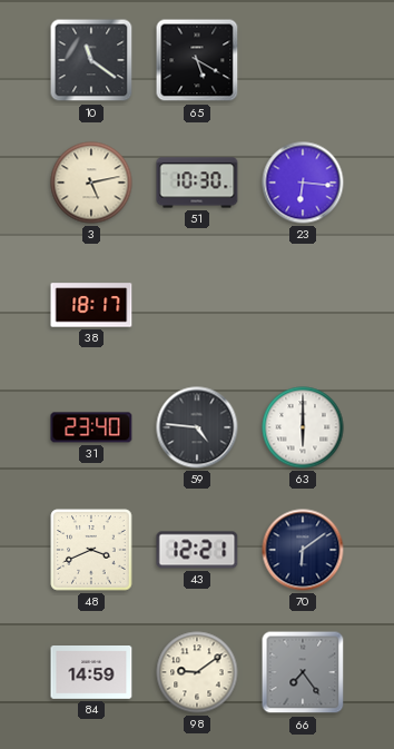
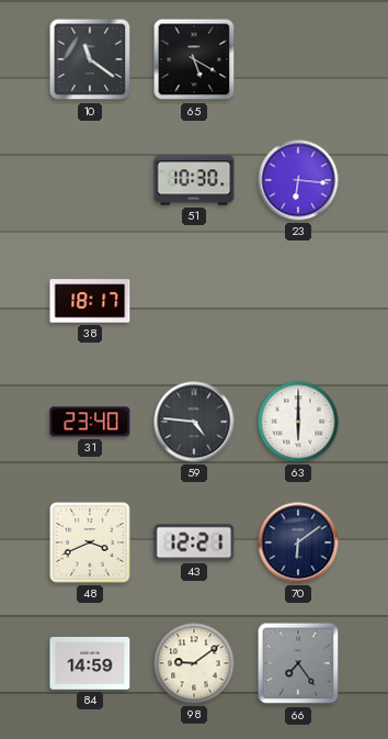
3: 5:13 -> none (91, 183)
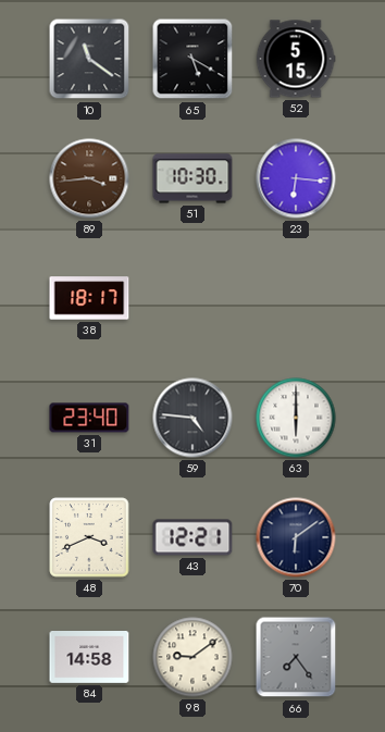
52: none -> 5:15 (296, 59)
89: none -> 3:44 (89, 178)
84: 14:59 -> 14:58 (89, 658)
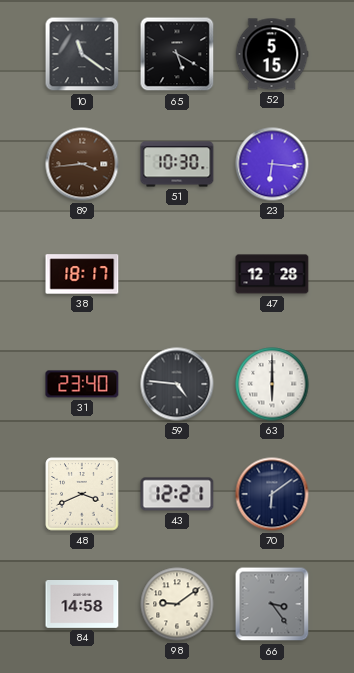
47: none -> 12:28 (272, 274)
66: 7:24 -> 3:24 (272, 604)
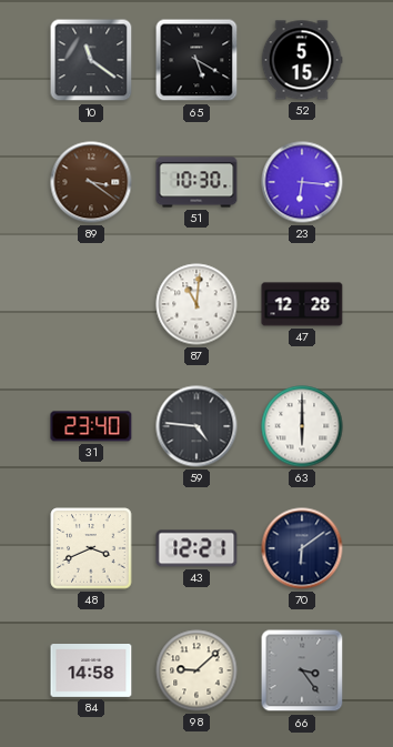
89: 3:44 -> 3:21 (91, 182)
38: 18:17 -> none (82, 274)
87: none -> 11:01 (196, 304)
98: 9:09 -> 9:08 (196, 670)
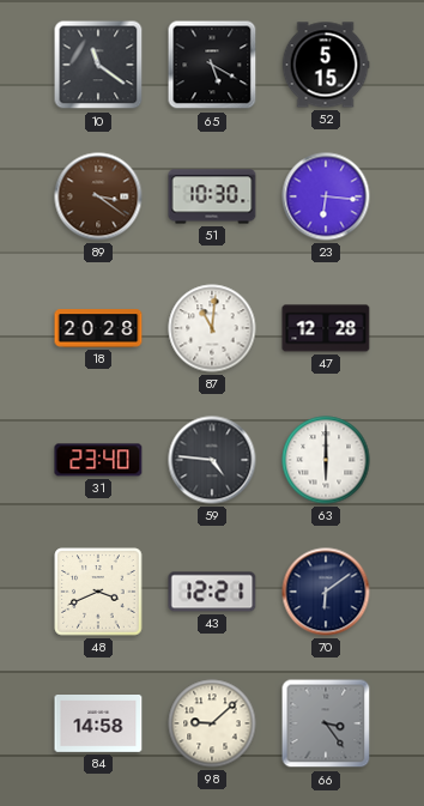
18: none -> 20:28 (98, 328)
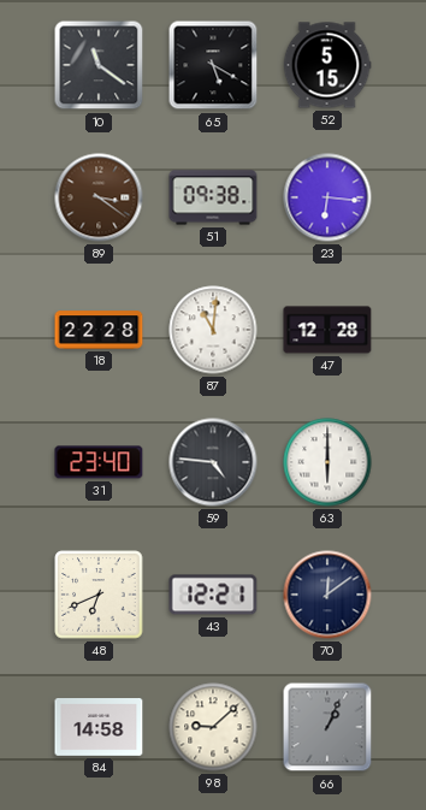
51: 10:30 -> 09:38 (213, 197)
18: 20:28 -> 22:28 (99, 330)
48: 3:41 -> 6:41 (99, 595)
70: 6:09 -> 12:09 (327, 595)
66: 3:24 -> 1:04 (327, 727)
